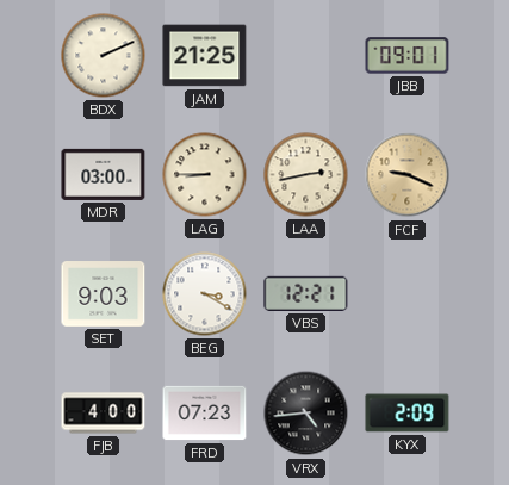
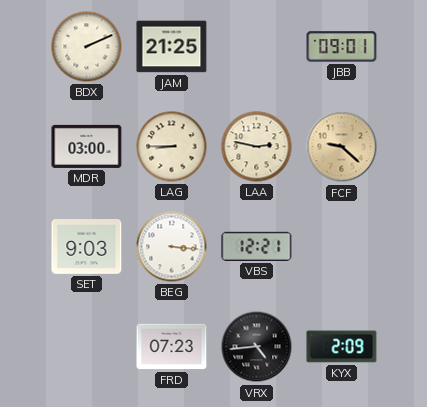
LAA: 2:43 -> 2:47 (257, 147)
FCF: 9:19 -> 9:22 (342, 147)
BEG: 3:20 -> 3:16 (172, 247)
FJB: 4:00 -> none (104, 414)
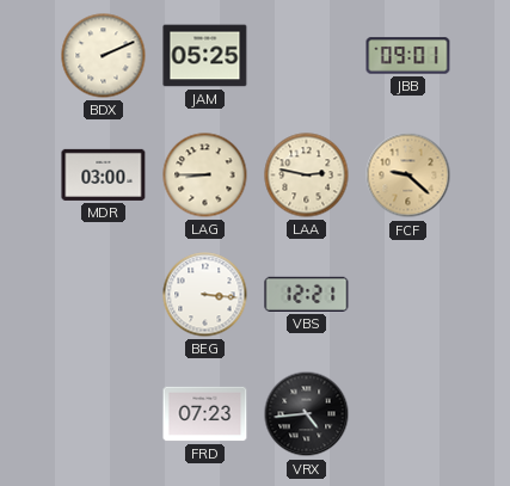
JAM: 21:25 -> 05:25 (205, 56)
SET: 9:03 -> none (87, 247)
KYX: 2:09 -> none (342, 347)
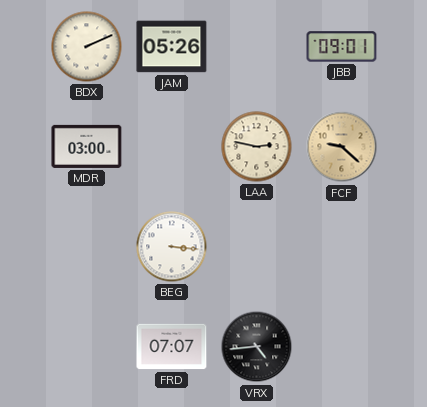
JAM: 05:25 -> 05:26 (172, 47)
LAG: 8:45 -> none (205, 176)
VBS: 12:21 -> none (307, 294)
FRD: 07:23 -> 07:07 (172, 347)
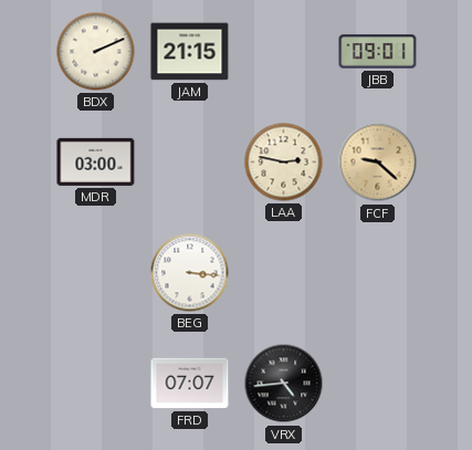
JAM: 05:26 -> 21:15 (190, 52)
